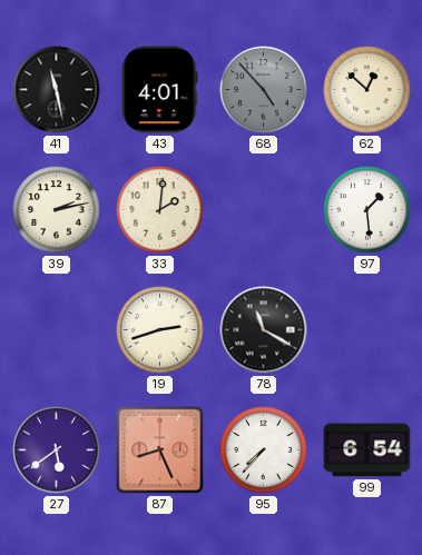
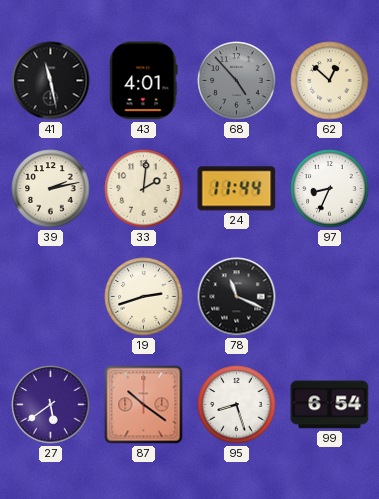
24: none -> 11:44 (237, 189)
97: 1:29 -> 8:34 (330, 189)
78: 11:20 -> 11:19 (237, 297)
87: 8:26 -> 10:21 (144, 405)
95: 7:37 -> 8:27 (237, 405)
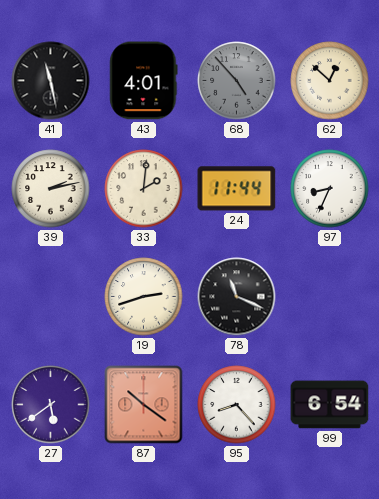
95: 8:27 -> 8:23 (237, 405)
